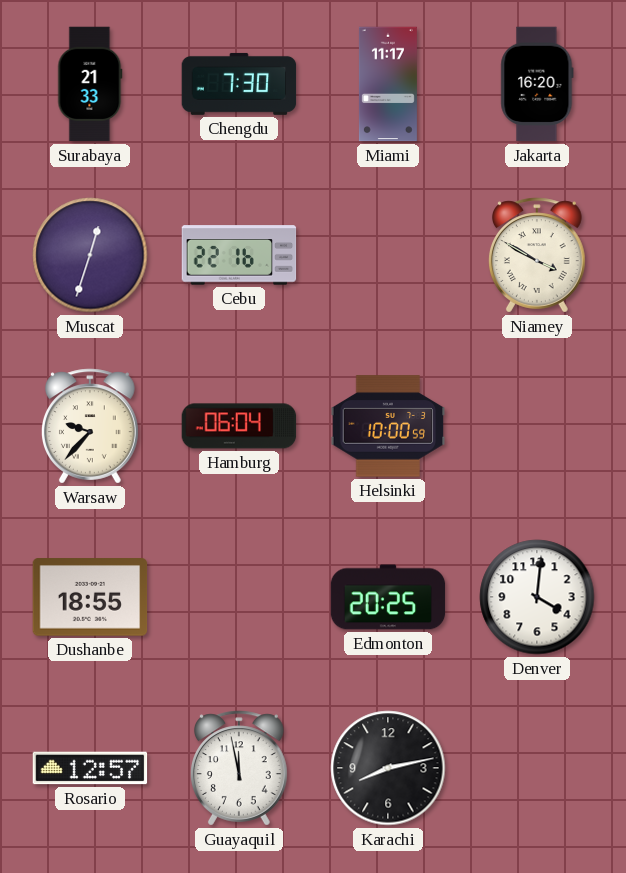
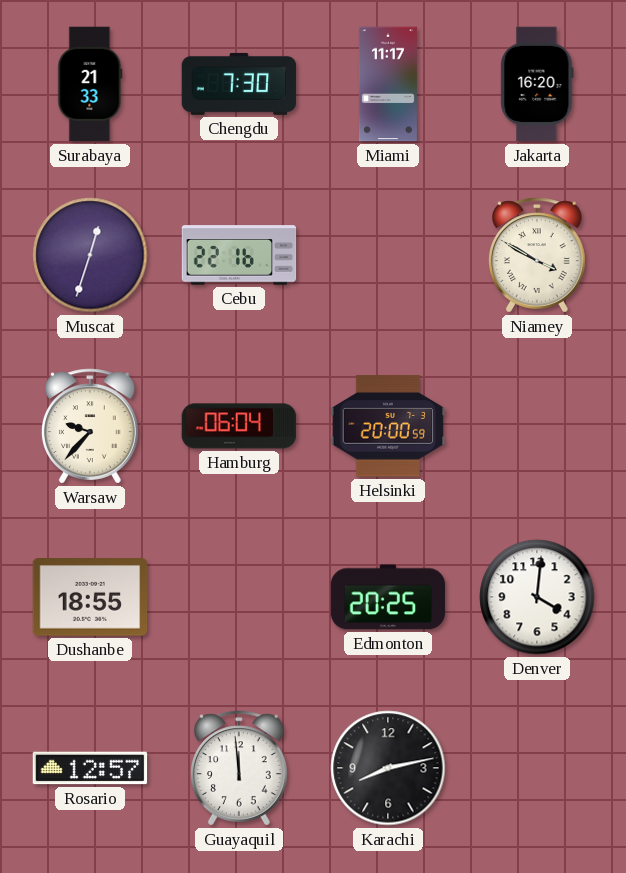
Helsinki: 10:00 -> 20:00 (388, 426)
Guayaquil: 11:58 -> 11:59 (239, 768)
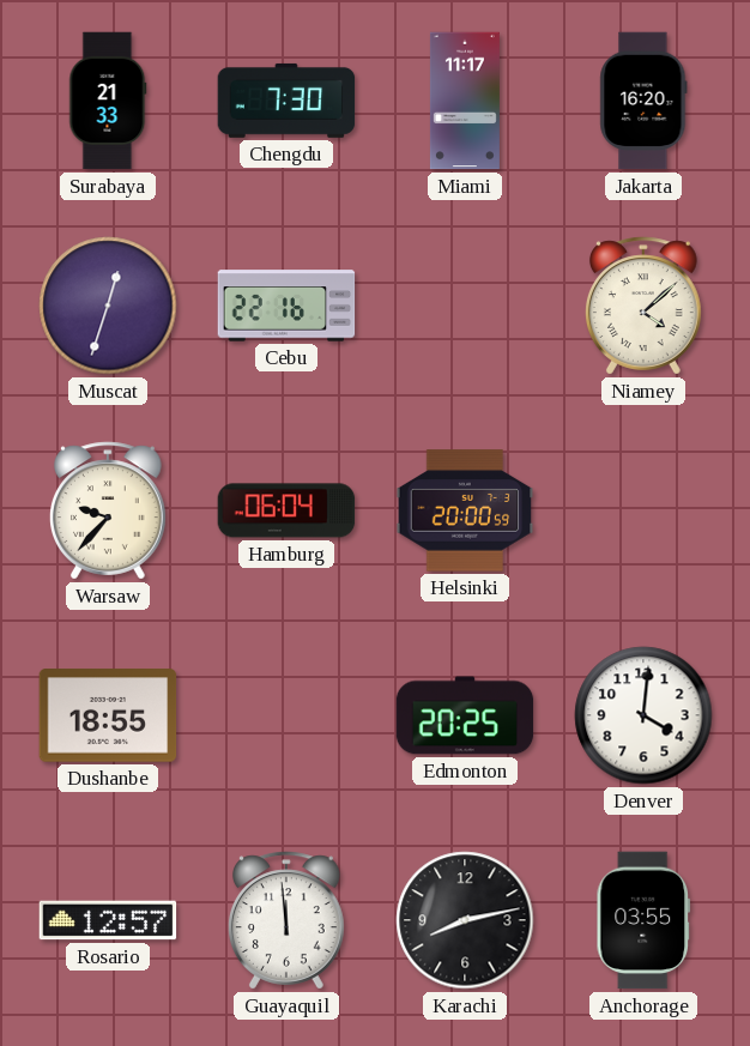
Niamey: 3:50 -> 4:08 (643, 306)
Anchorage: none -> 03:55 (643, 920)
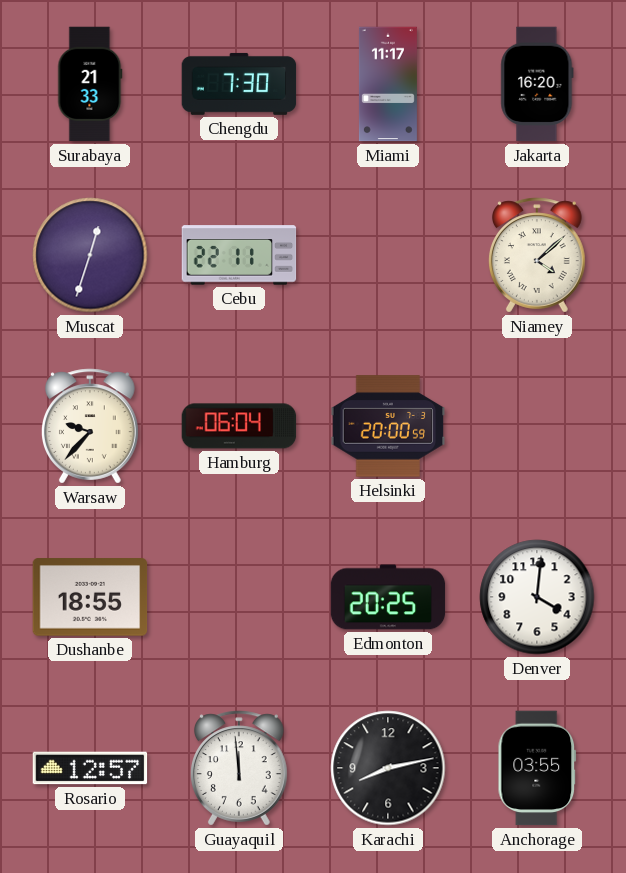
Cebu: 22:16 -> 22:11 (239, 255)
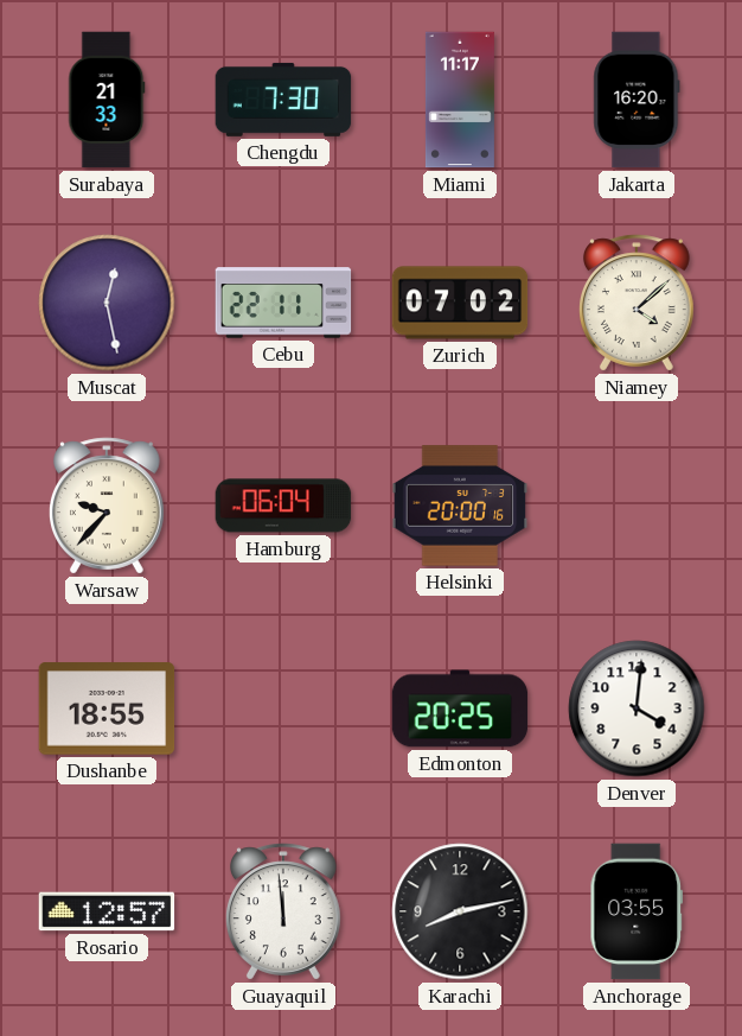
Muscat: 12:33 -> 12:28 (107, 303)
Zurich: none -> 07:02 (460, 303)
Helsinki: 20:00:59 -> 20:00:16 (460, 506)
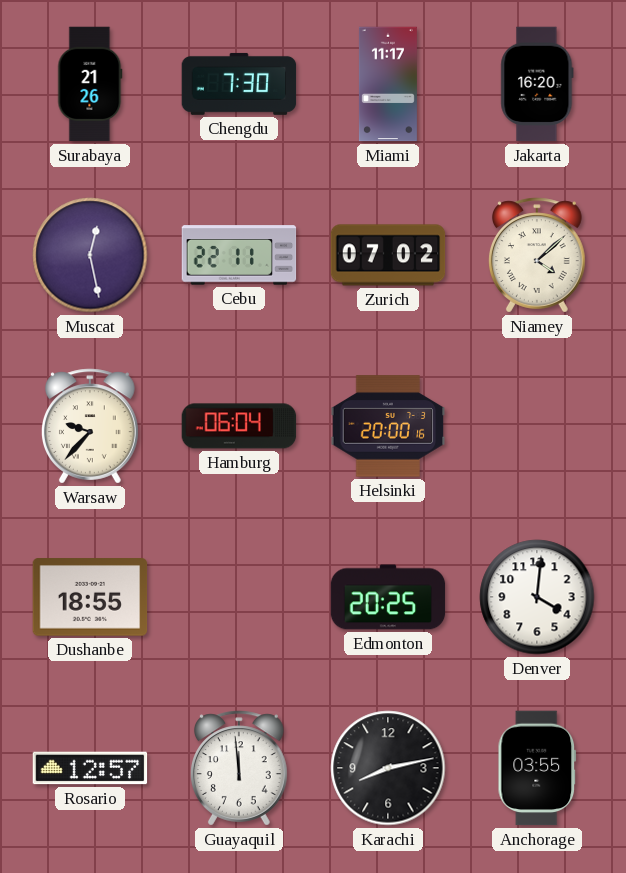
Surabaya: 21:33 -> 21:26 (90, 84)
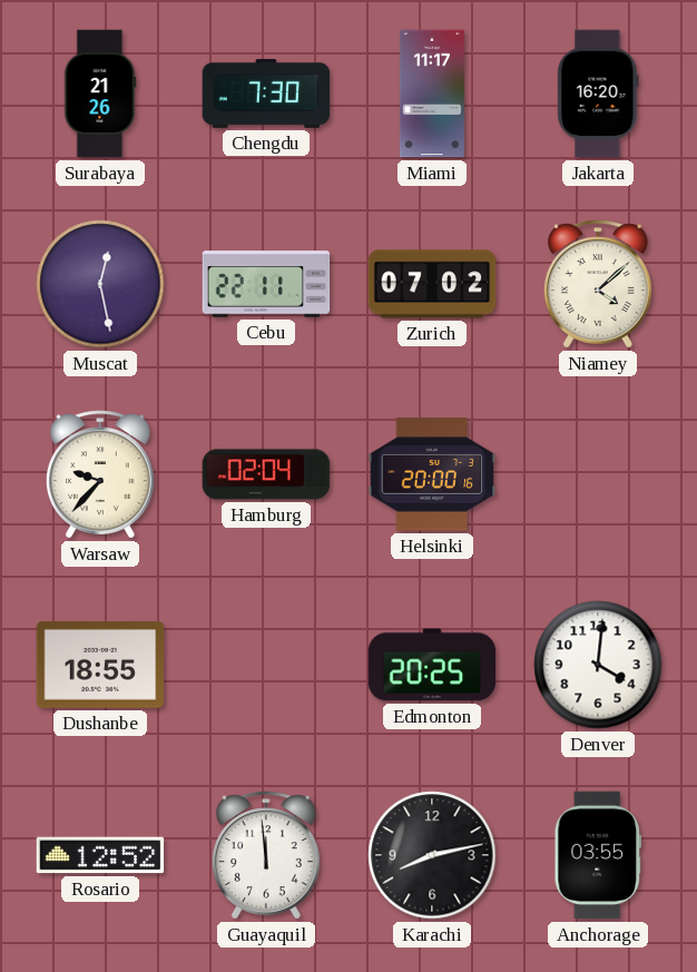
Hamburg: 06:04 -> 02:04 (266, 474)
Rosario: 12:57 -> 12:52 (100, 855)
